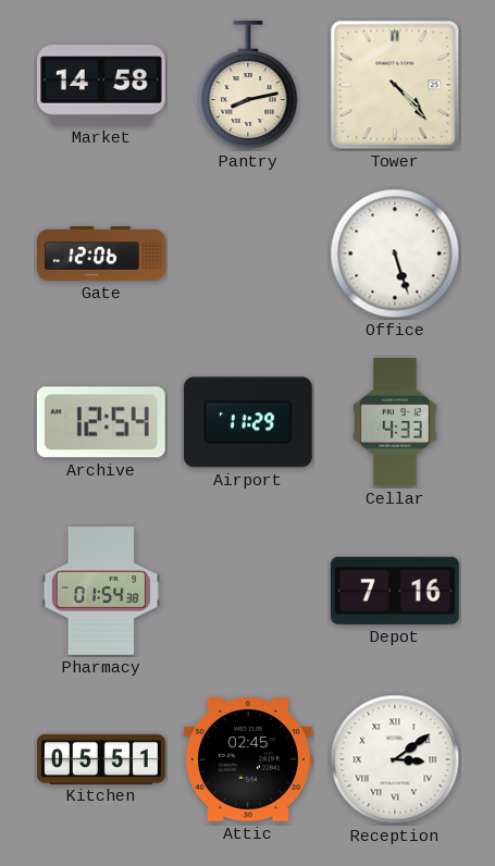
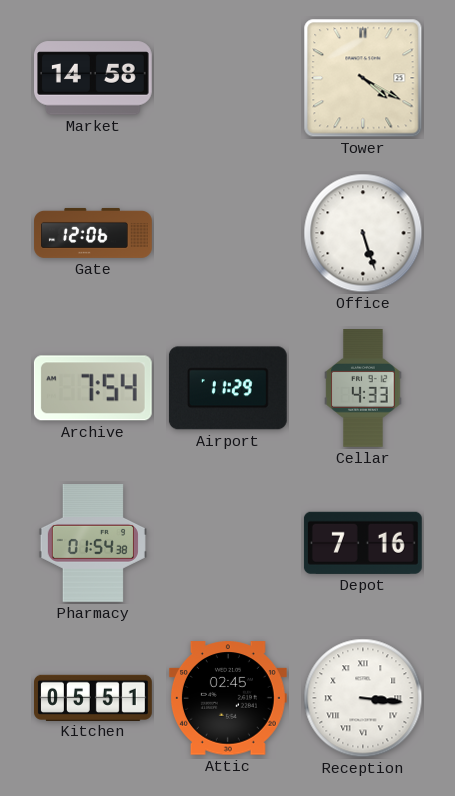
Pantry: 8:13 -> none (248, 85)
Tower: 4:23 -> 4:20 (363, 78)
Archive: 12:54 -> 7:54 (93, 388)
Reception: 3:09 -> 3:16 (363, 698)
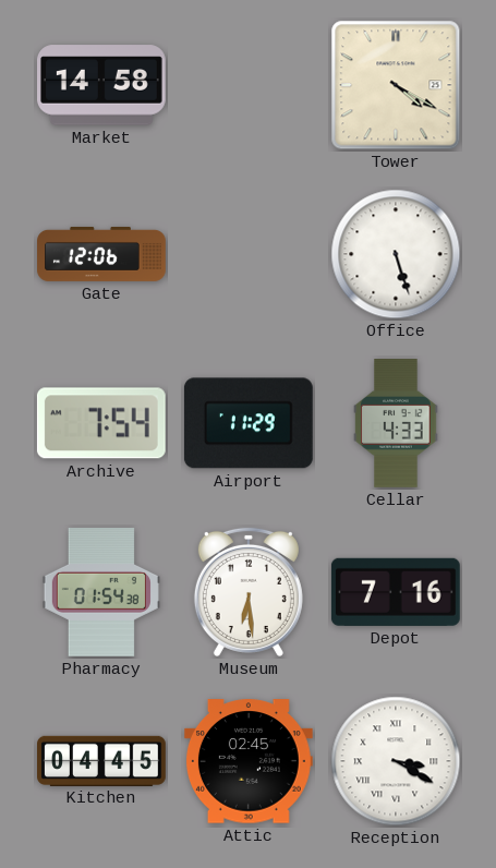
Museum: none -> 6:29 (249, 592)
Kitchen: 05:51 -> 04:45 (102, 760)
Reception: 3:16 -> 3:20 (396, 761)
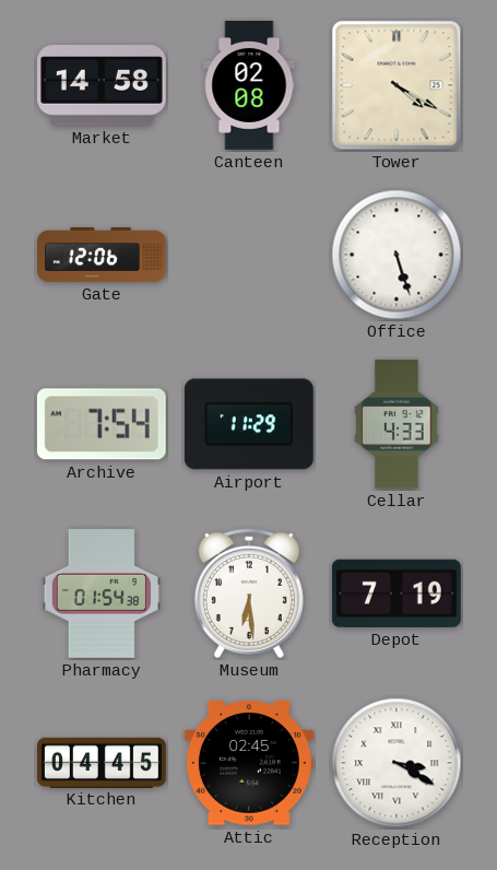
Canteen: none -> 02:08 (249, 86)
Depot: 7:16 -> 7:19 (397, 593)
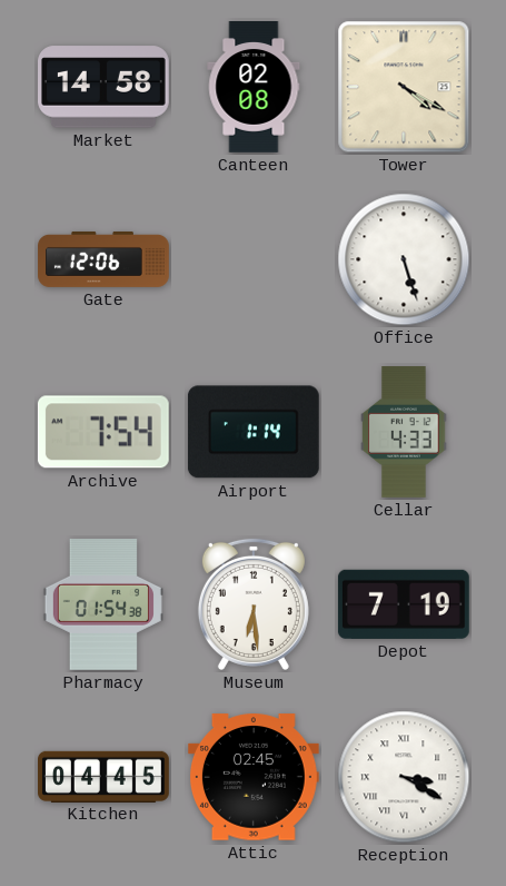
Airport: 11:29 -> 1:14 (254, 432)
